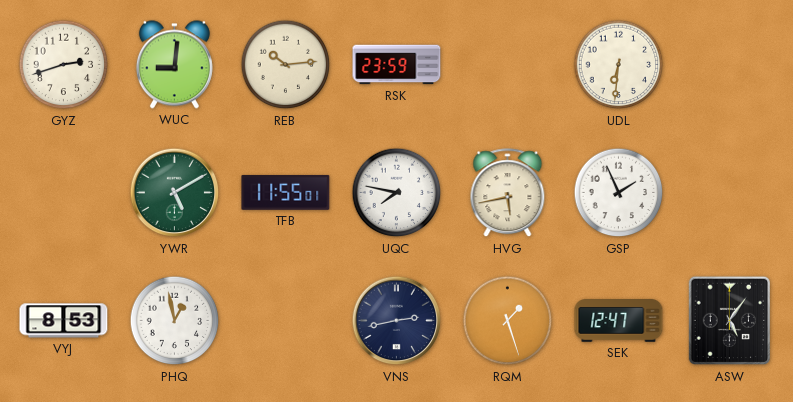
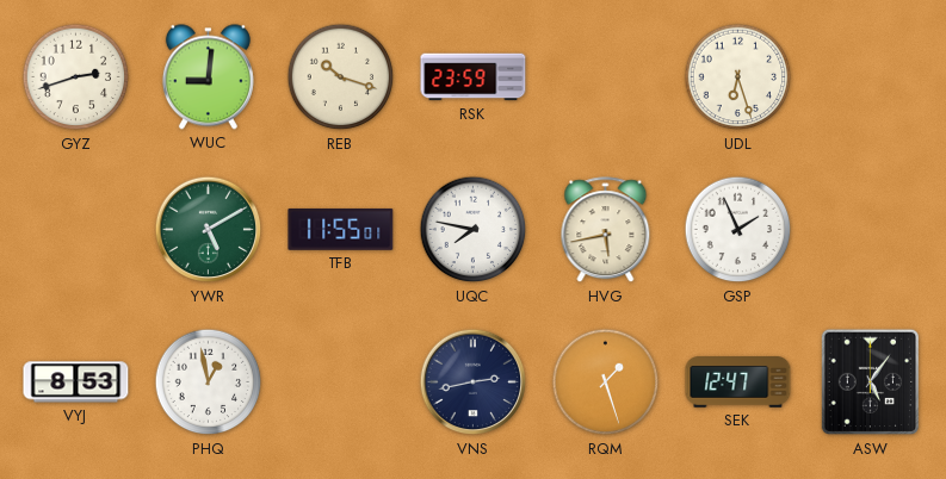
REB: 10:14 -> 10:18 (341, 77)
UDL: 6:31 -> 6:27 (738, 77)
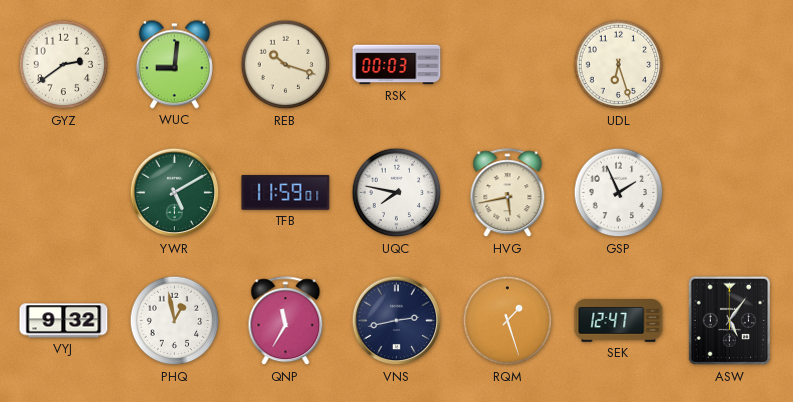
GYZ: 2:42 -> 2:39 (64, 65)
RSK: 23:59 -> 00:03 (397, 65)
TFB: 11:55 -> 11:59 (286, 192)
VYJ: 8:53 -> 9:32 (64, 321)
QNP: none -> 11:35 (286, 321)
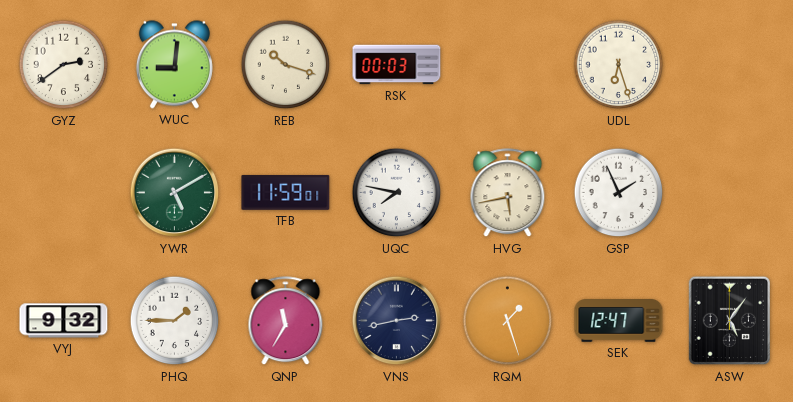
PHQ: 12:58 -> 1:45 (175, 321)
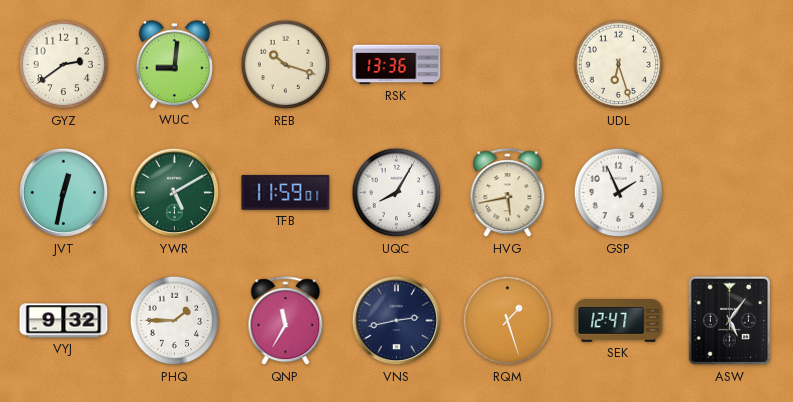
RSK: 00:03 -> 13:36 (397, 65)
JVT: none -> 12:32 (64, 193)
UQC: 7:47 -> 8:05 (397, 193)
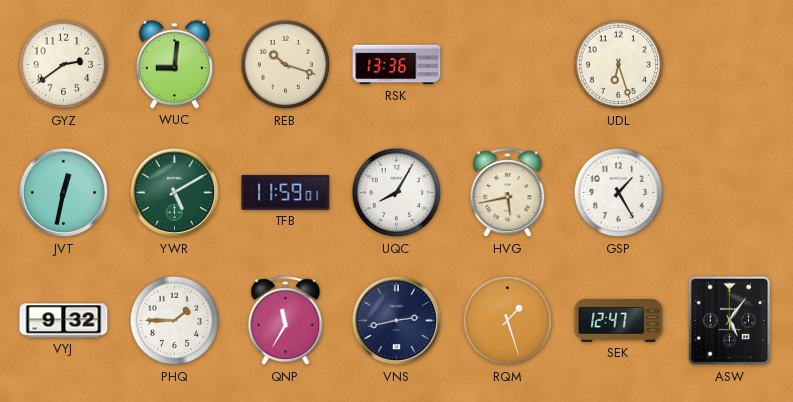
GSP: 1:56 -> 1:25 (619, 193)
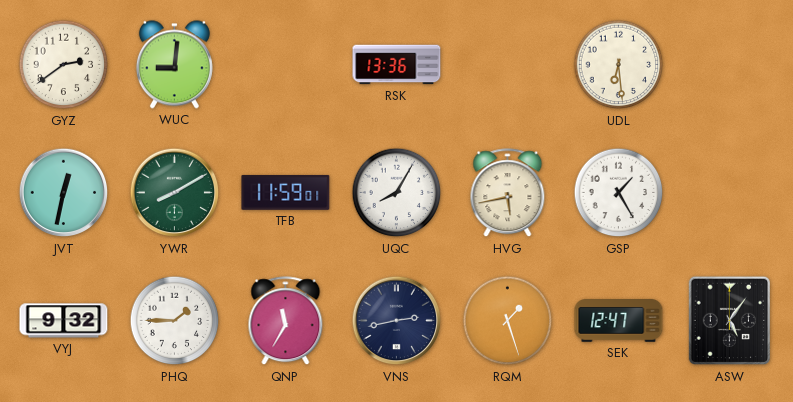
REB: 10:18 -> none (286, 65)
UDL: 6:27 -> 6:29 (619, 65)
YWR: 5:10 -> 8:10 (175, 193)
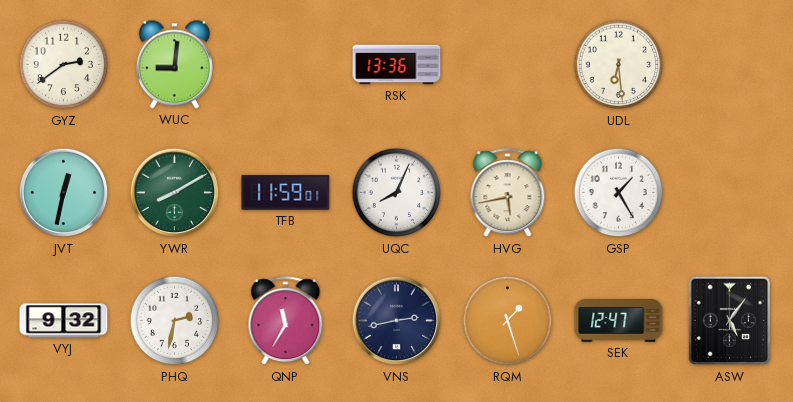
UQC: 8:05 -> 8:04 (397, 193)
PHQ: 1:45 -> 2:32 (175, 321)
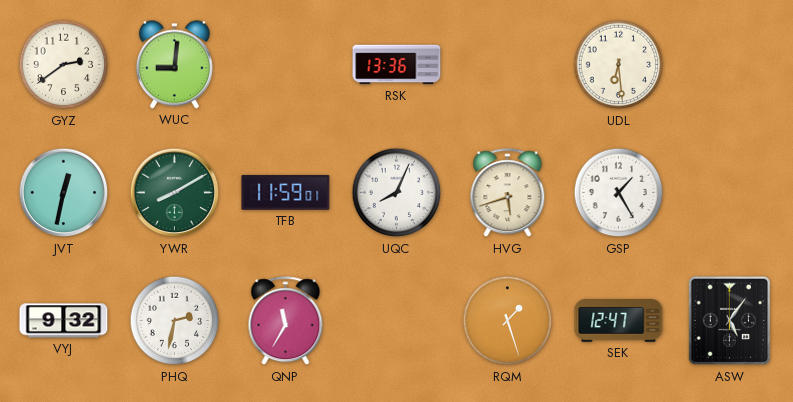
HVG: 5:43 -> 5:42 (508, 193)
VNS: 2:43 -> none (397, 321)
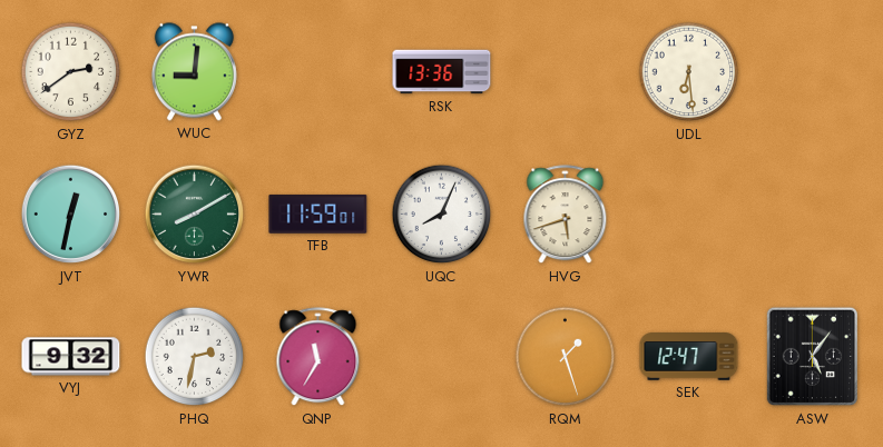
GSP: 1:25 -> none (619, 193)
